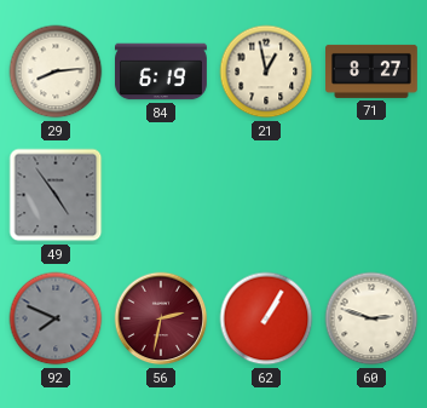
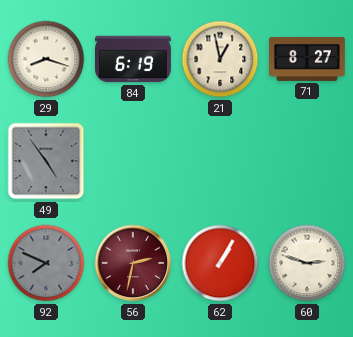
29: 8:14 -> 8:18 (46, 59)
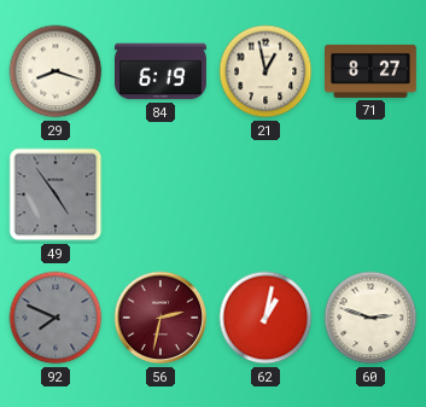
62: 1:05 -> 1:02 (265, 318)
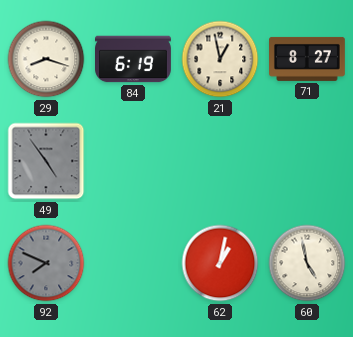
56: 2:32 -> none (161, 318)
60: 2:48 -> 4:58 (307, 263)
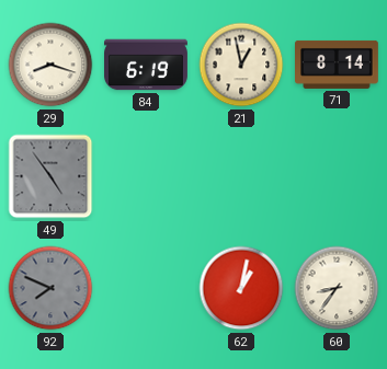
71: 8:27 -> 8:14 (338, 65)
60: 4:58 -> 8:36 (337, 288)
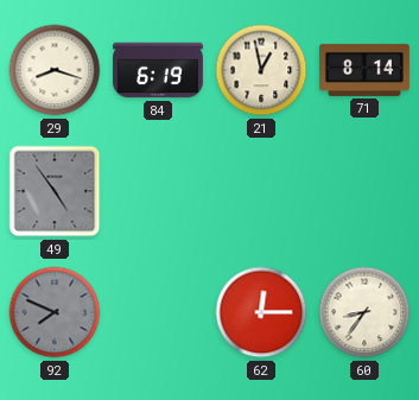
62: 1:02 -> 12:15 (261, 312)
